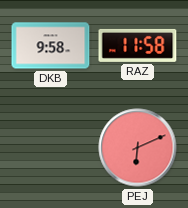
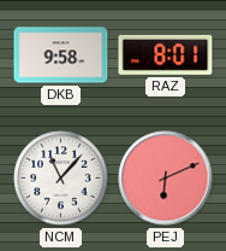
RAZ: 11:58 -> 8:01 (166, 54)
NCM: none -> 11:07 (61, 179)
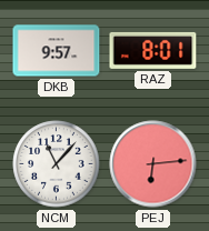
DKB: 9:58 -> 9:57 (57, 51)
PEJ: 6:11 -> 6:14 (153, 164)
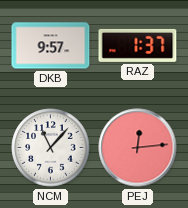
RAZ: 8:01 -> 1:37 (138, 45)
PEJ: 6:14 -> 12:14 (138, 148)
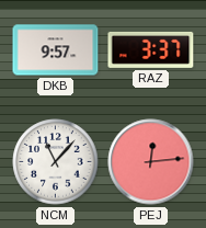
RAZ: 1:37 -> 3:37 (151, 49)
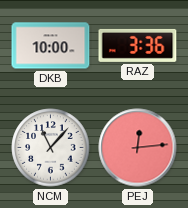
DKB: 9:57 -> 10:00 (51, 46)
RAZ: 3:37 -> 3:36 (138, 45)
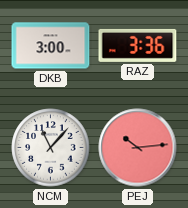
DKB: 10:00 -> 3:00 (51, 46)
PEJ: 12:14 -> 10:14 (138, 148)
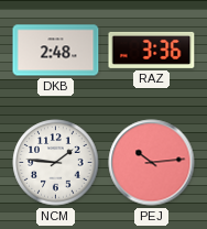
DKB: 3:00 -> 2:48 (56, 51)
NCM: 11:07 -> 1:46 (56, 163)
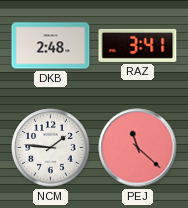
RAZ: 3:36 -> 3:41 (138, 45)
PEJ: 10:14 -> 11:22 (138, 148)
